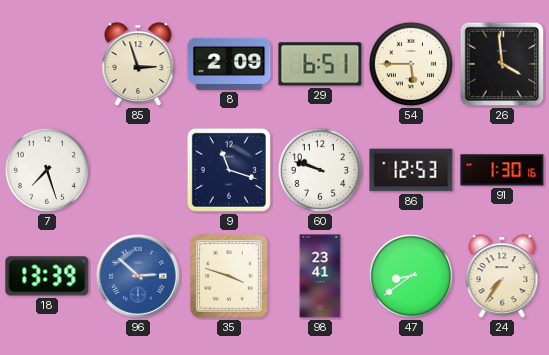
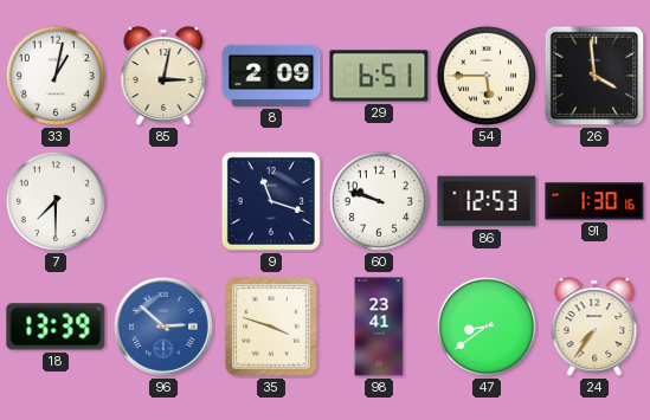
33: none -> 1:02 (56, 76)
85: 2:57 -> 3:02 (163, 76)
7: 7:27 -> 7:30 (56, 201)
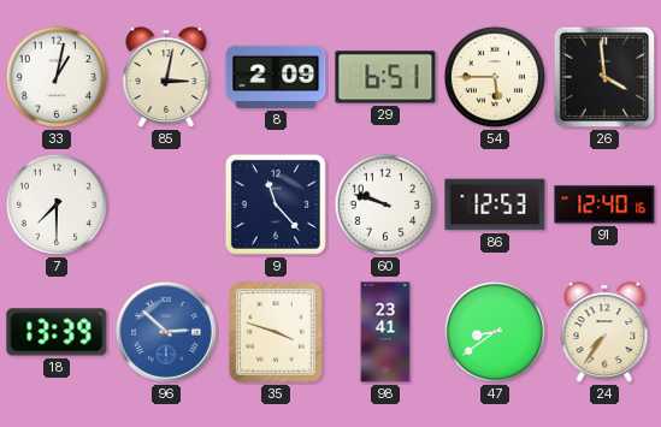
9: 11:18 -> 11:23 (276, 204)
91: 1:30 -> 12:40 (604, 204)
